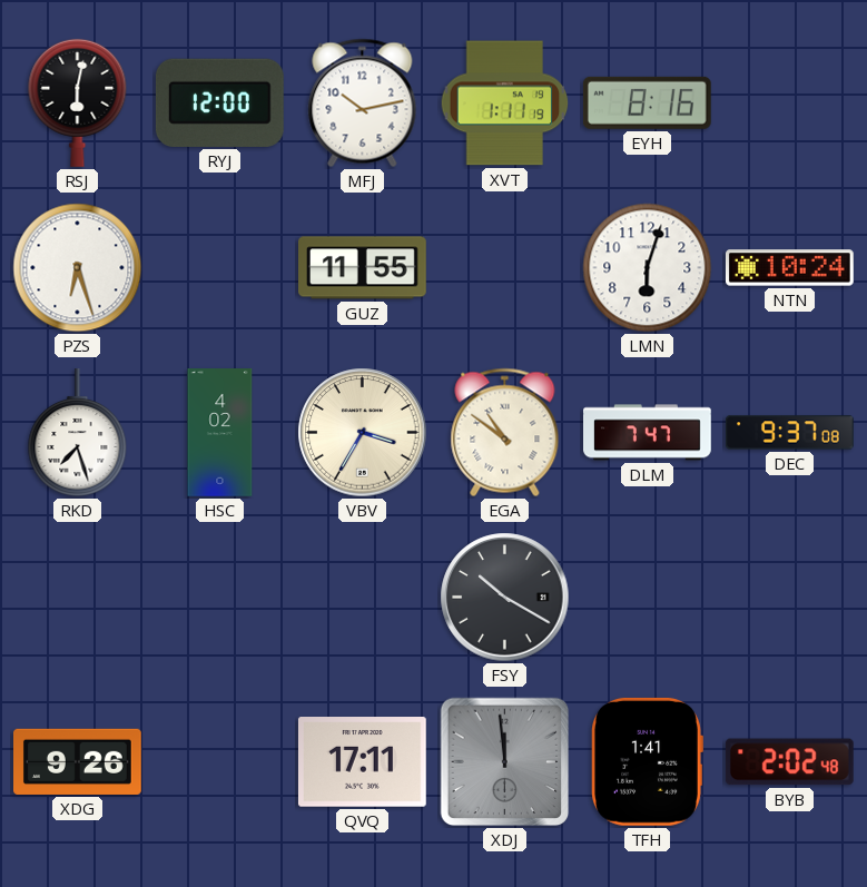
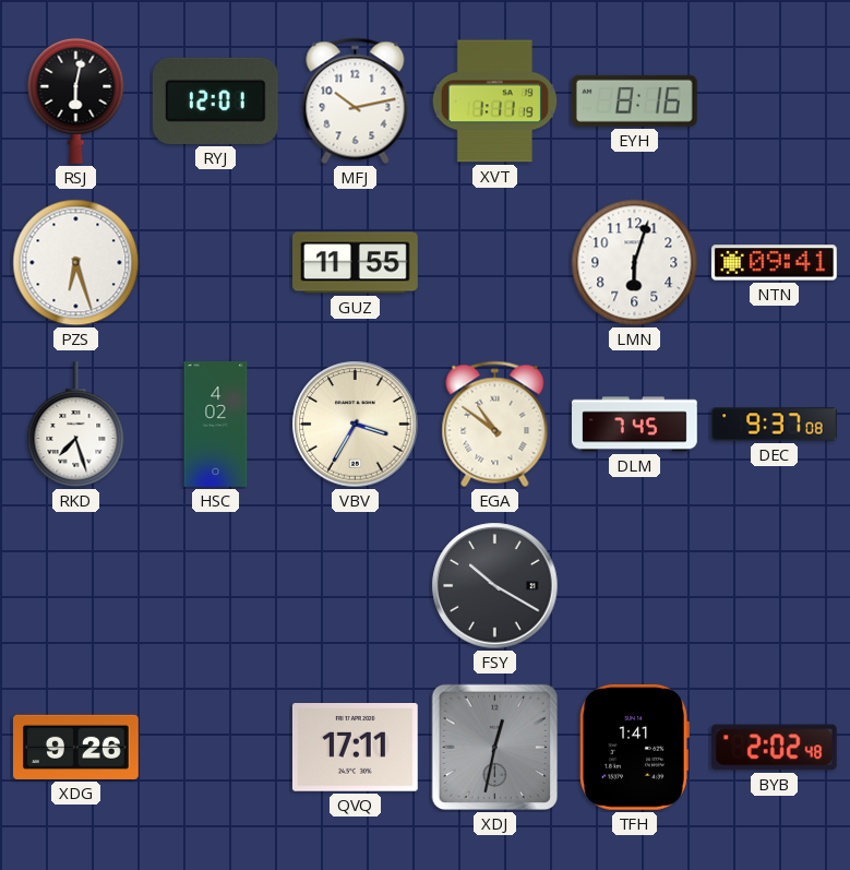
RYJ: 12:00 -> 12:01 (215, 100)
NTN: 10:24 -> 09:41 (775, 263)
DLM: 7:47 -> 7:45 (635, 425)
XDJ: 11:59 -> 12:32 (495, 748)
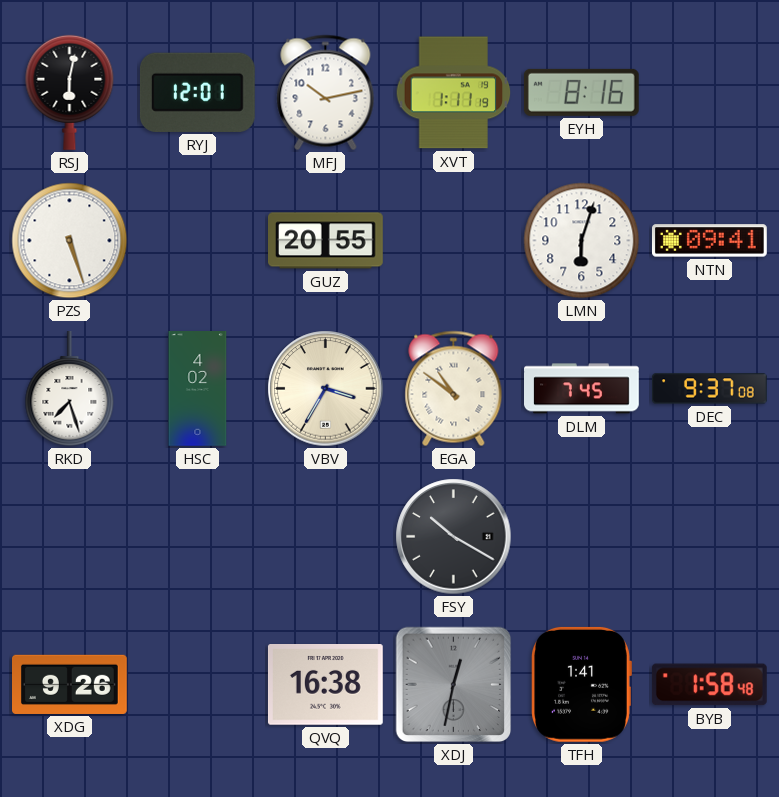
PZS: 6:27 -> 5:27 (70, 241)
GUZ: 11:55 -> 20:55 (326, 241)
QVQ: 17:11 -> 16:38 (325, 685)
BYB: 2:02 -> 1:58 (709, 685)
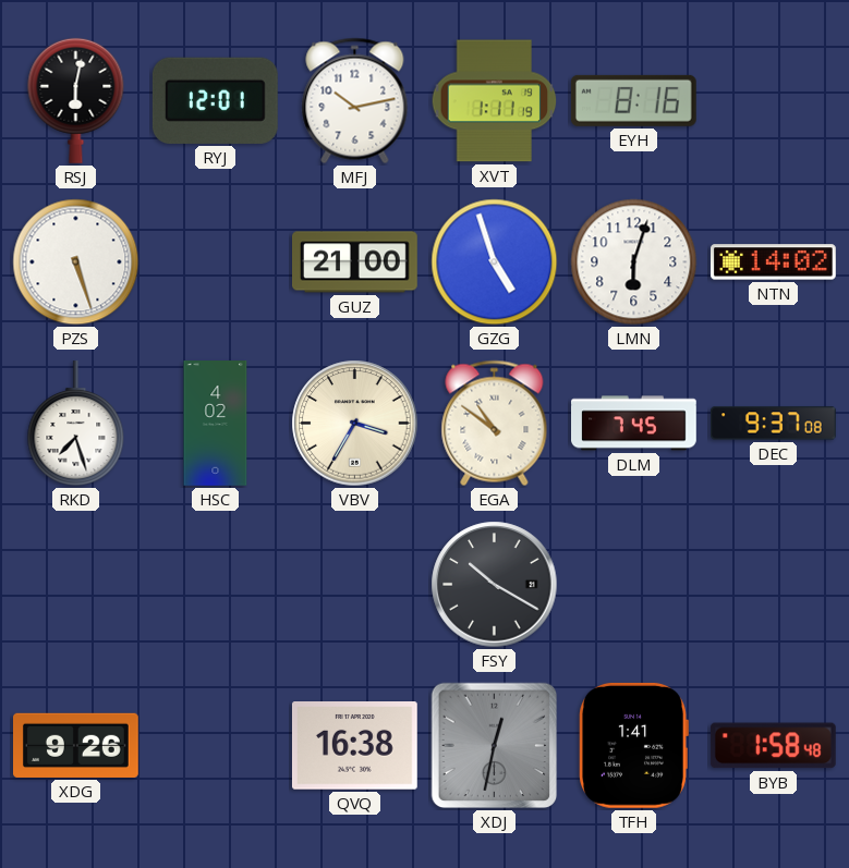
GUZ: 20:55 -> 21:00 (355, 262)
GZG: none -> 4:57 (495, 262)
NTN: 09:41 -> 14:02 (774, 262)
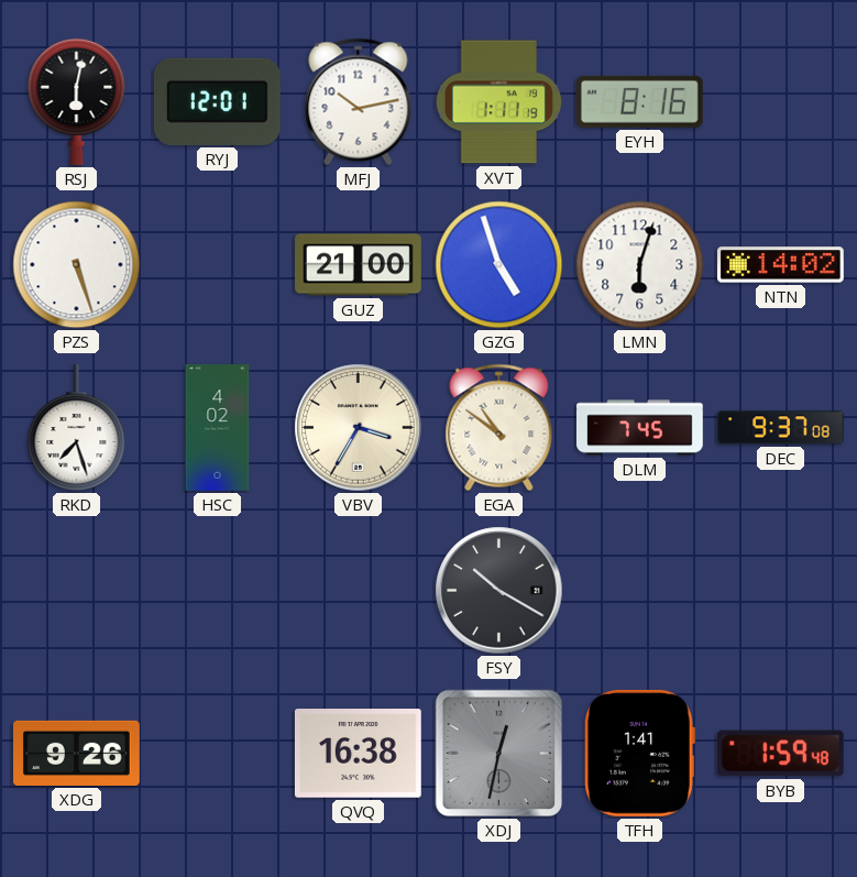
BYB: 1:58 -> 1:59 (780, 754)
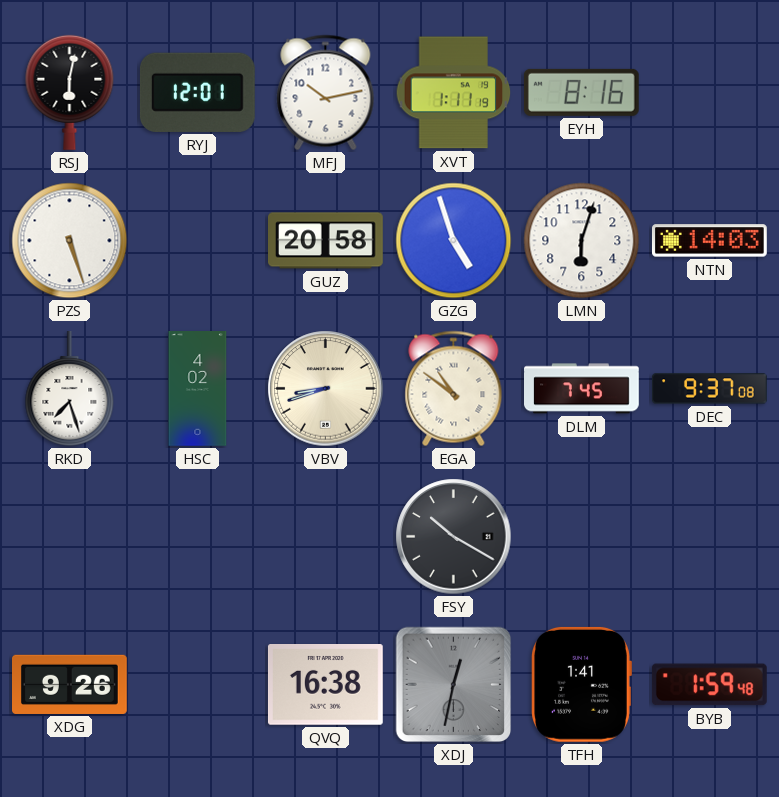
GUZ: 21:00 -> 20:58 (326, 241)
NTN: 14:02 -> 14:03 (710, 241)
VBV: 3:35 -> 8:42 (326, 389)
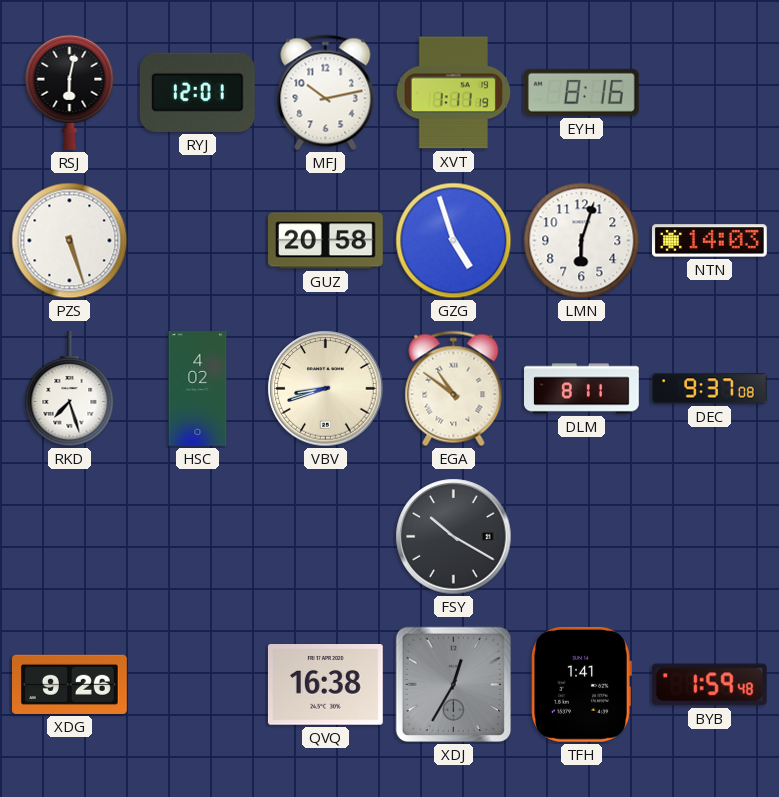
DLM: 7:45 -> 8:11 (582, 389)
XDJ: 12:32 -> 12:35 (454, 685)
